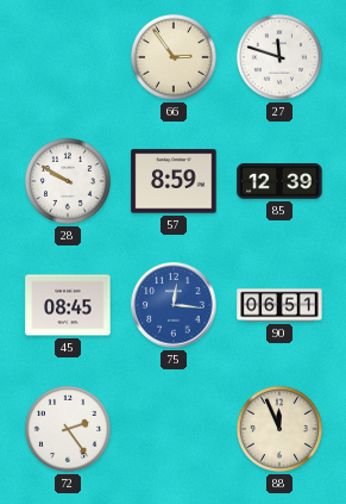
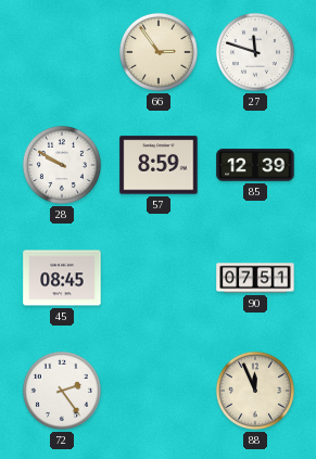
75: 12:16 -> none (174, 305)
90: 06:51 -> 07:51 (255, 278)
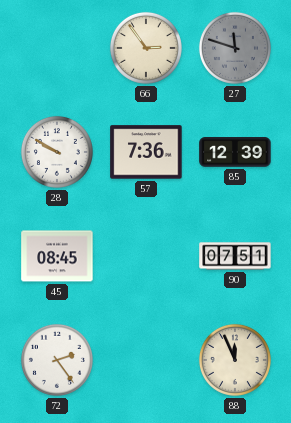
27 dial: white -> grey (235, 48)
57: 8:59 -> 7:36 (146, 152)
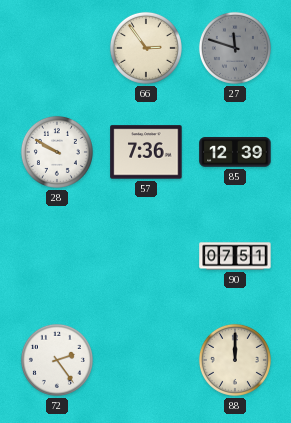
45: 08:45 -> none (57, 256)
88: 11:56 -> 12:00 (235, 360)
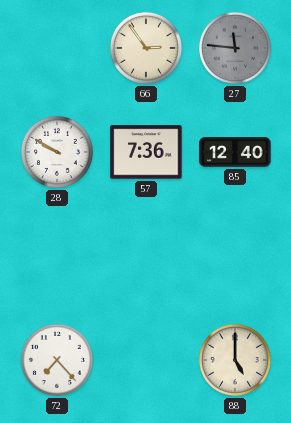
27: 11:48 -> 11:46 (235, 48)
85: 12:39 -> 12:40 (235, 152)
90: 07:51 -> none (235, 256)
72: 2:24 -> 7:23 (57, 360)
88: 12:00 -> 5:00 (235, 360)
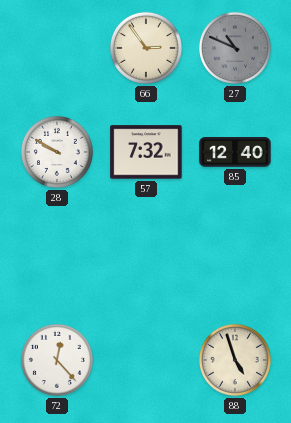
27: 11:46 -> 10:49 (235, 48)
57: 7:36 -> 7:32 (146, 152)
72: 7:23 -> 12:23 (57, 360)
88: 5:00 -> 4:57 (235, 360)
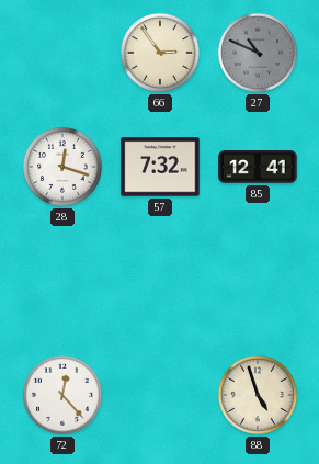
28: 9:50 -> 12:18 (62, 167)
85: 12:40 -> 12:41 (258, 167)
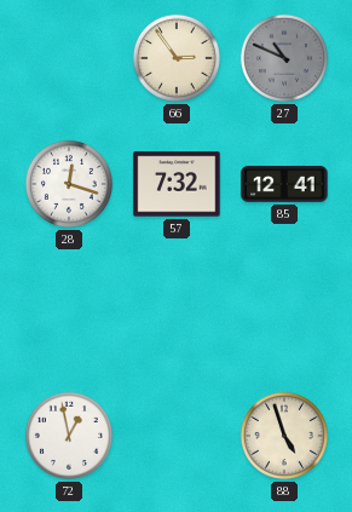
72: 12:23 -> 12:58 (69, 436)
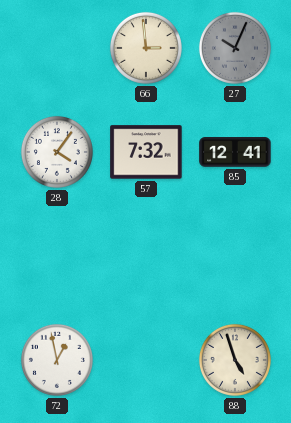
66: 2:54 -> 2:59 (146, 48)
27: 10:49 -> 10:04 (235, 48)
28: 12:18 -> 4:06 (57, 152)
